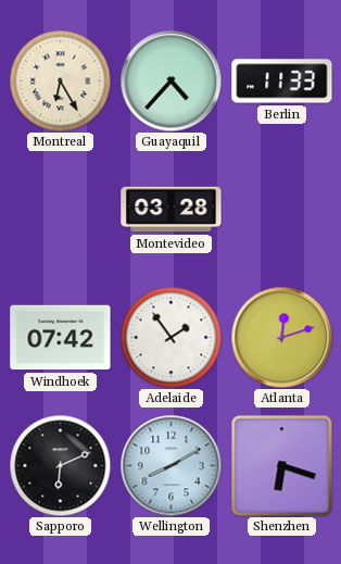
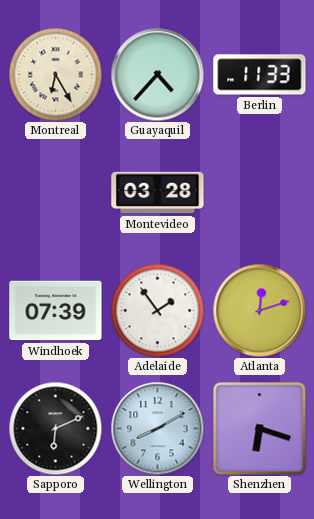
Windhoek: 07:42 -> 07:39 (56, 311)
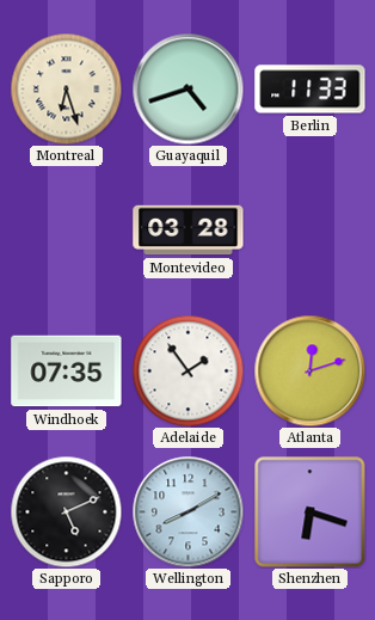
Montreal: 6:25 -> 6:27 (66, 88)
Guayaquil: 4:37 -> 4:42 (187, 88)
Windhoek: 07:39 -> 07:35 (67, 372)
Sapporo: 6:11 -> 5:11 (66, 511)
